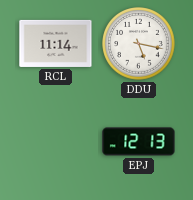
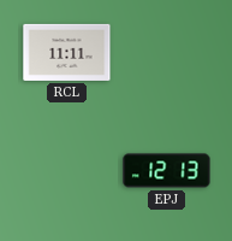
RCL: 11:14 -> 11:11 (67, 52)
DDU: 5:17 -> none (139, 44)
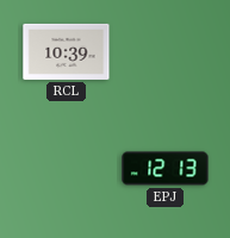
RCL: 11:11 -> 10:39 (67, 51)
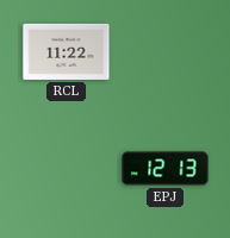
RCL: 10:39 -> 11:22 (67, 51)
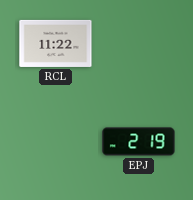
EPJ: 12:13 -> 2:19 (139, 142)
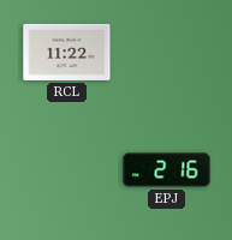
EPJ: 2:19 -> 2:16 (167, 170)
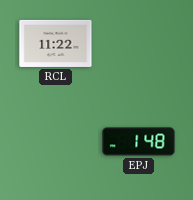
EPJ: 2:16 -> 1:48 (139, 142)
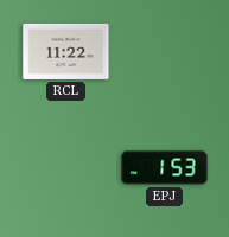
EPJ: 1:48 -> 1:53 (165, 168)
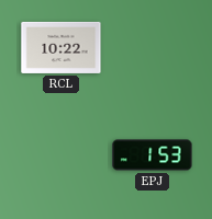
RCL: 11:22 -> 10:22 (62, 47)
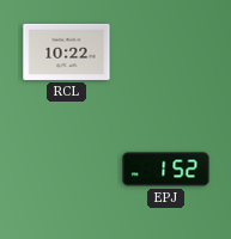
EPJ: 1:53 -> 1:52 (166, 170)
